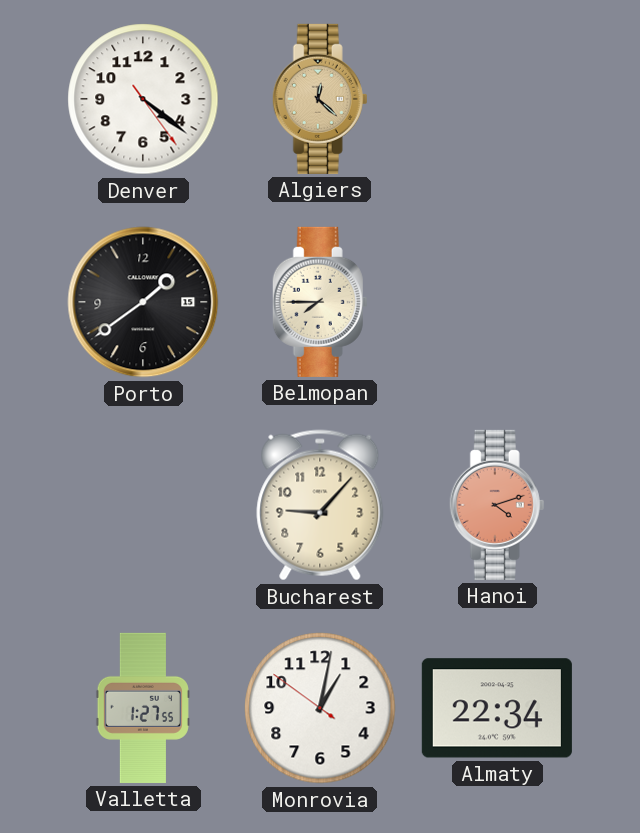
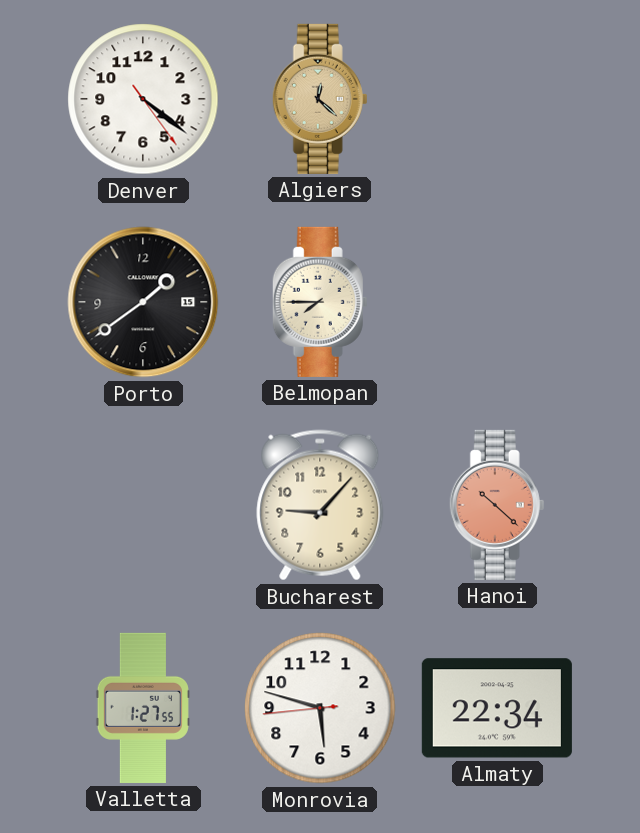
Hanoi: 4:12 -> 10:22 (497, 505)
Monrovia: 1:01 -> 5:47 (320, 708)
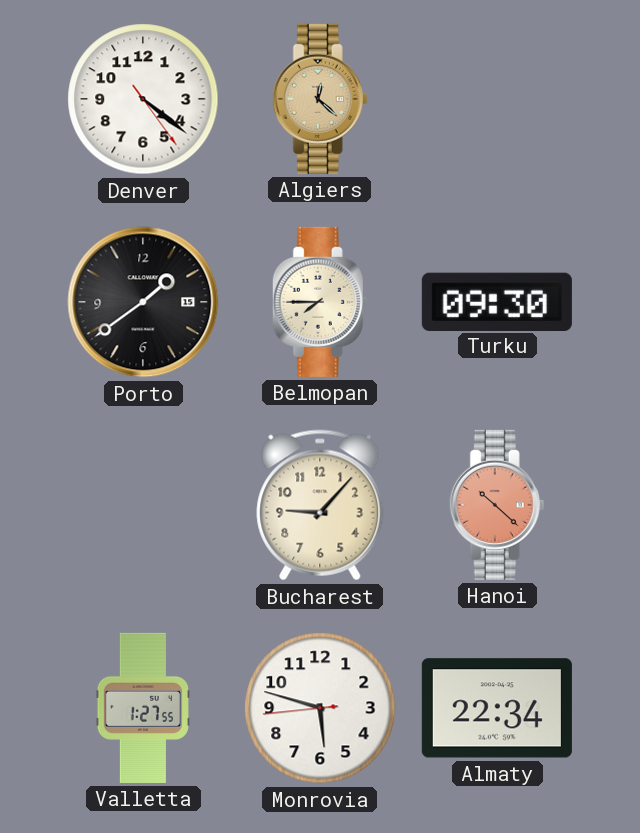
Turku: none -> 09:30 (497, 301)
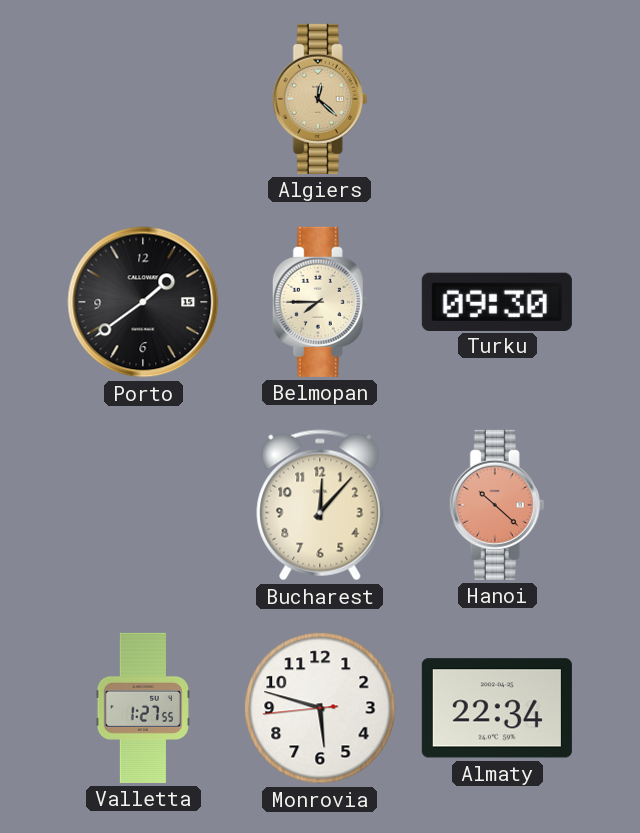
Denver: 4:21 -> none (143, 99)
Bucharest: 9:07 -> 12:07 (320, 505)
